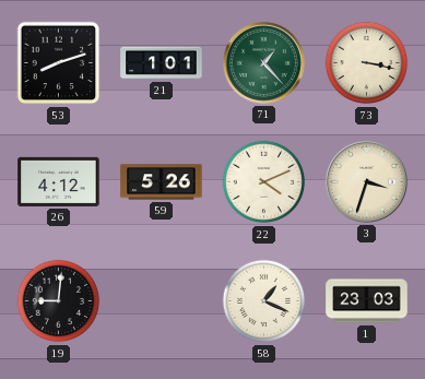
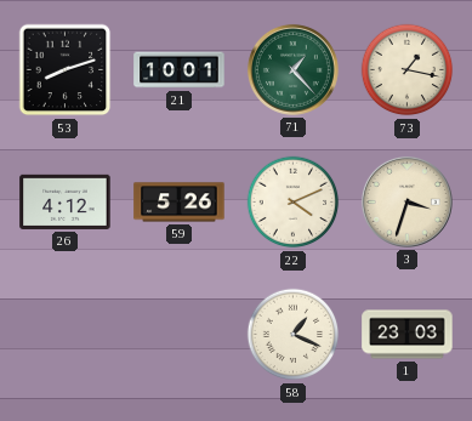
21: 1:01 -> 10:01 (180, 70)
73: 3:17 -> 1:17 (408, 70)
19: 9:01 -> none (59, 301)
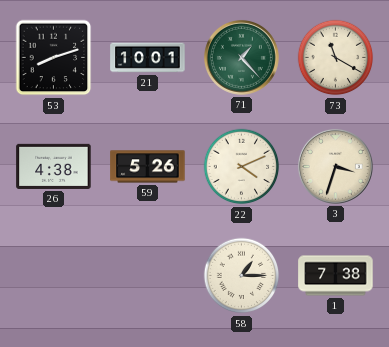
73: 1:17 -> 11:20 (336, 58)
26: 4:12 -> 4:38 (54, 166)
58: 1:19 -> 1:15 (242, 276)
1: 23:03 -> 7:38 (336, 276)
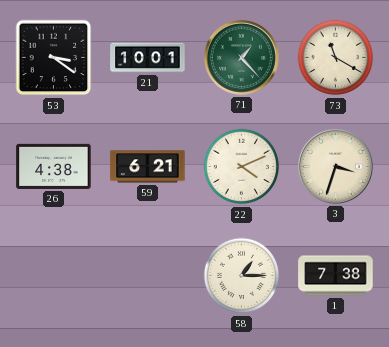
53: 8:12 -> 3:21 (54, 58)
59: 5:26 -> 6:21 (148, 167)
